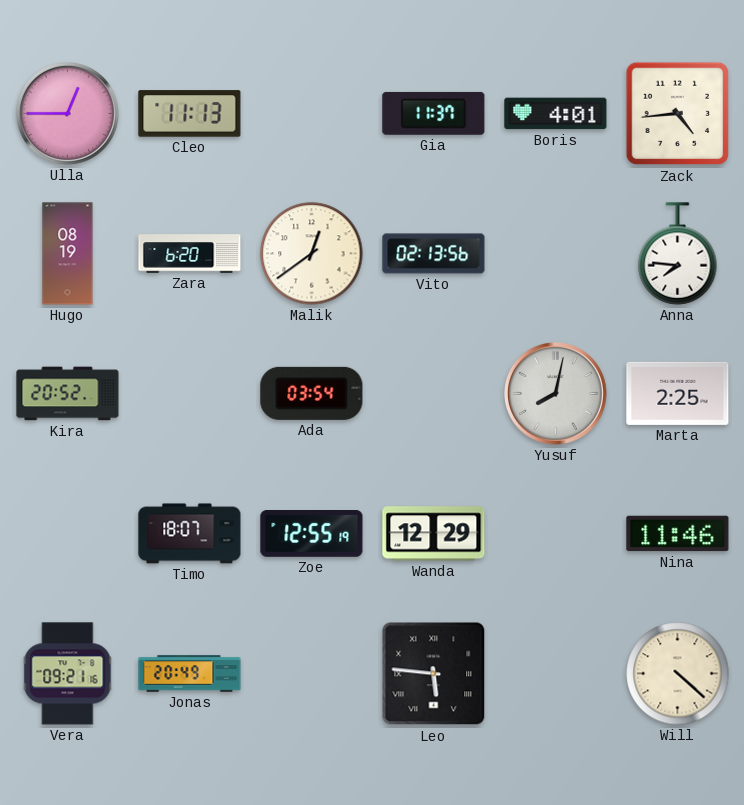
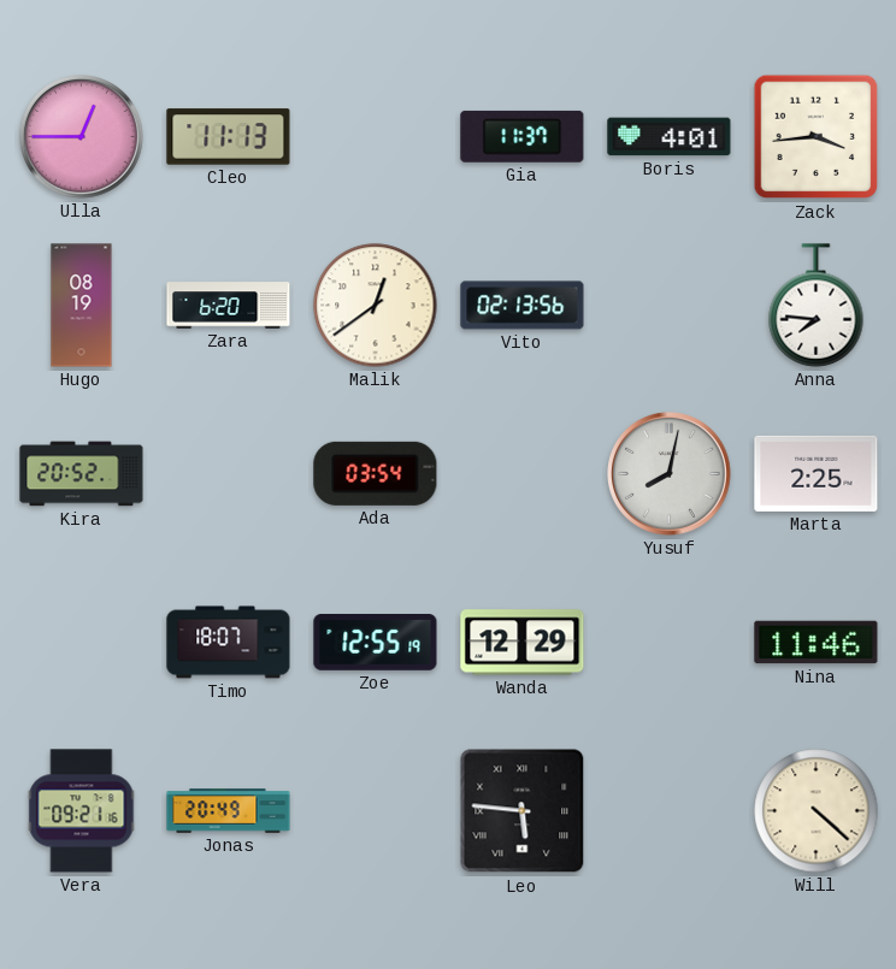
Zack: 4:44 -> 3:44 (817, 137)
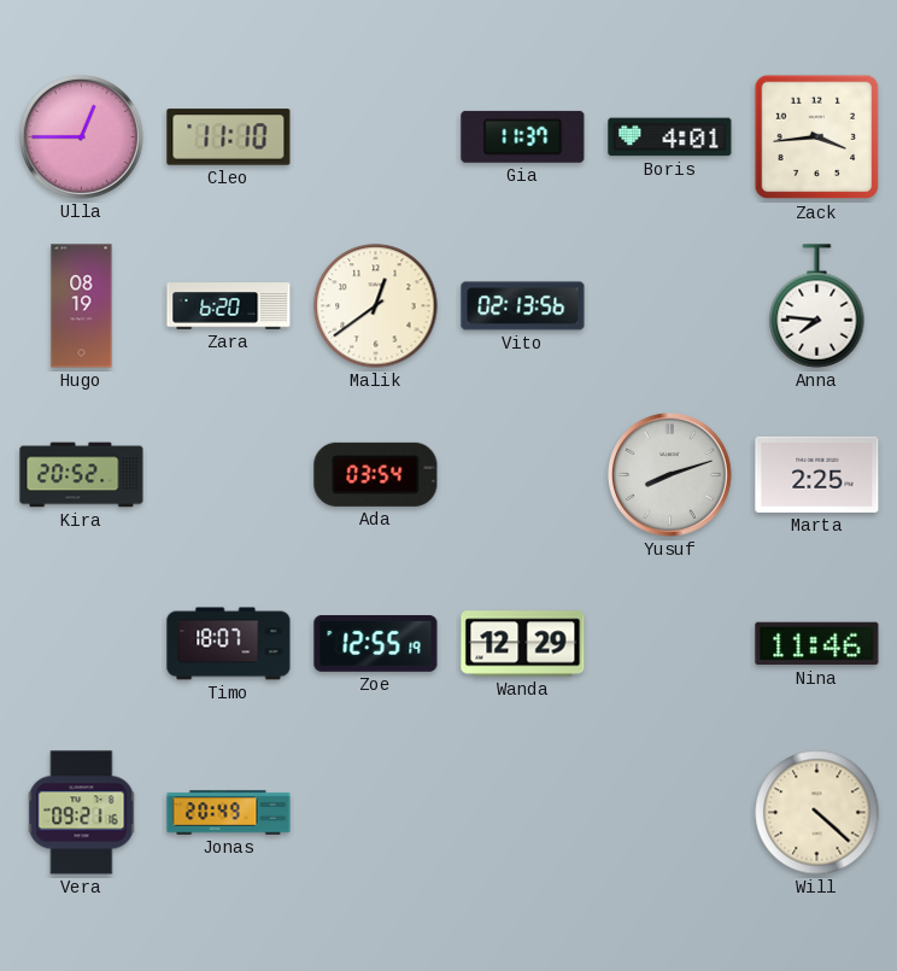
Cleo: 11:13 -> 11:10 (229, 138)
Yusuf: 8:02 -> 8:12 (670, 475)
Leo: 5:46 -> none (523, 811)
